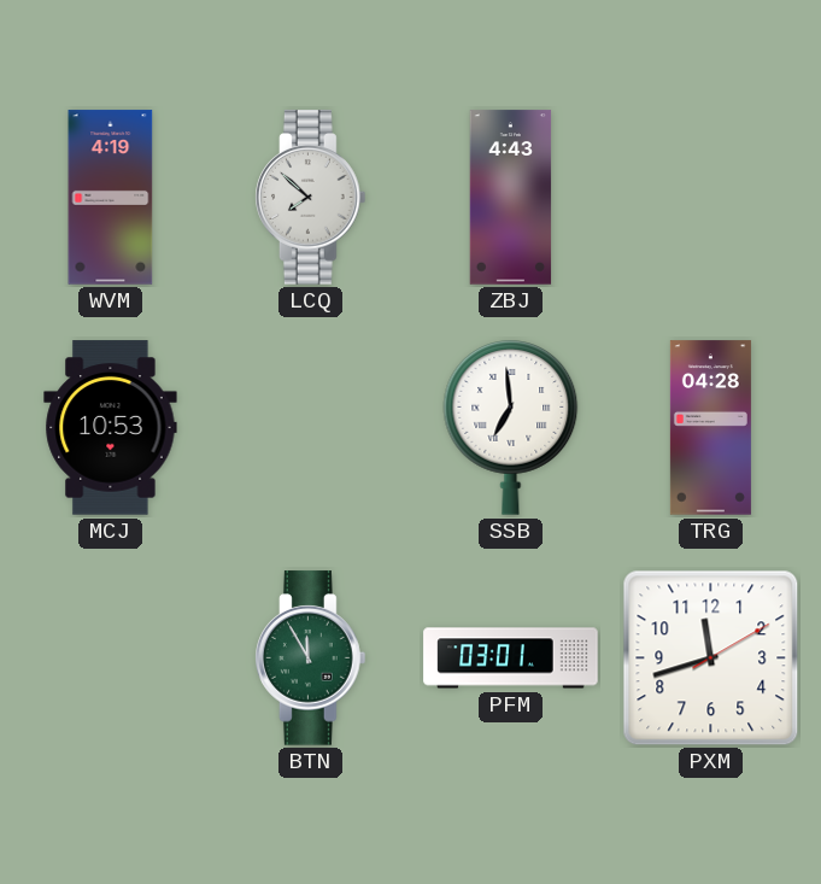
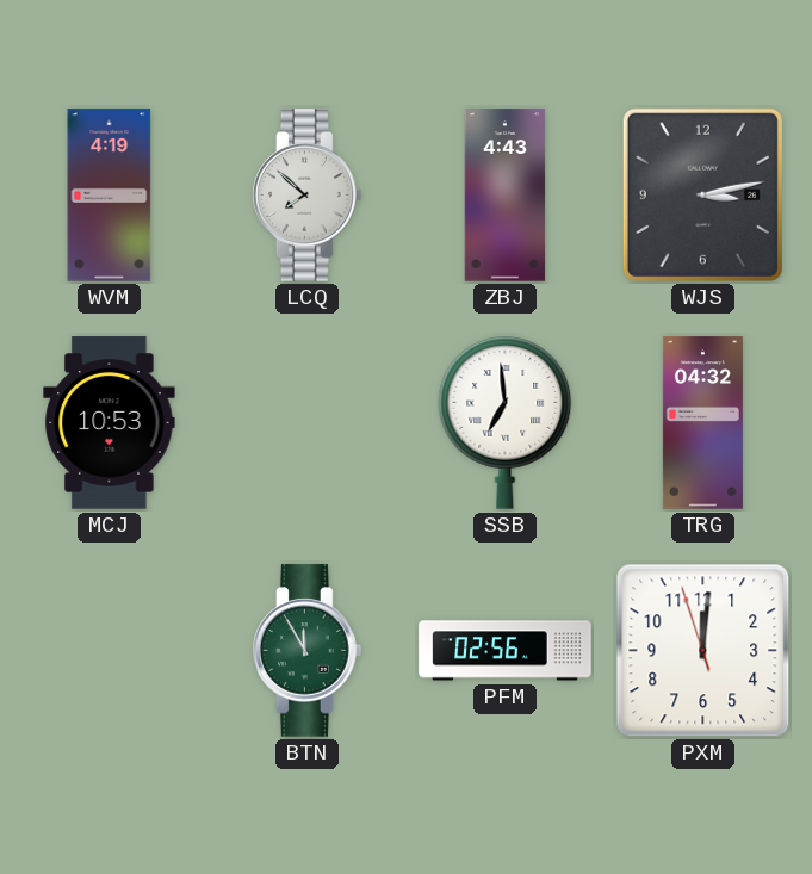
WJS: none -> 3:13 (702, 194)
TRG: 04:28 -> 04:32 (702, 423)
PFM: 03:01 -> 02:56 (506, 651)
PXM: 11:42 -> 12:00 (703, 651)
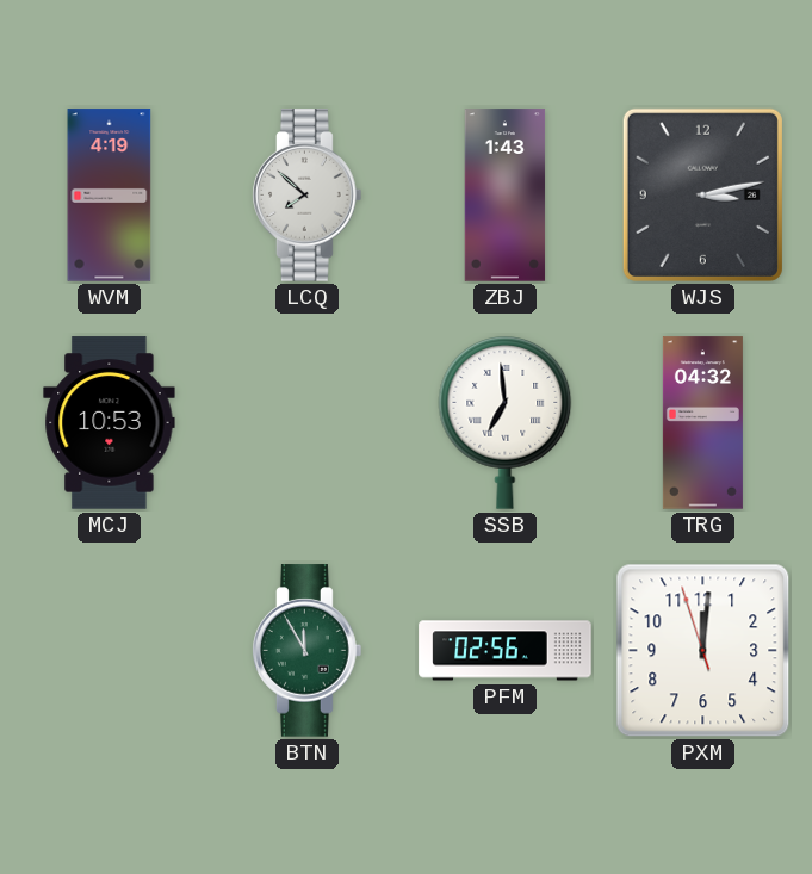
ZBJ: 4:43 -> 1:43 (506, 196)
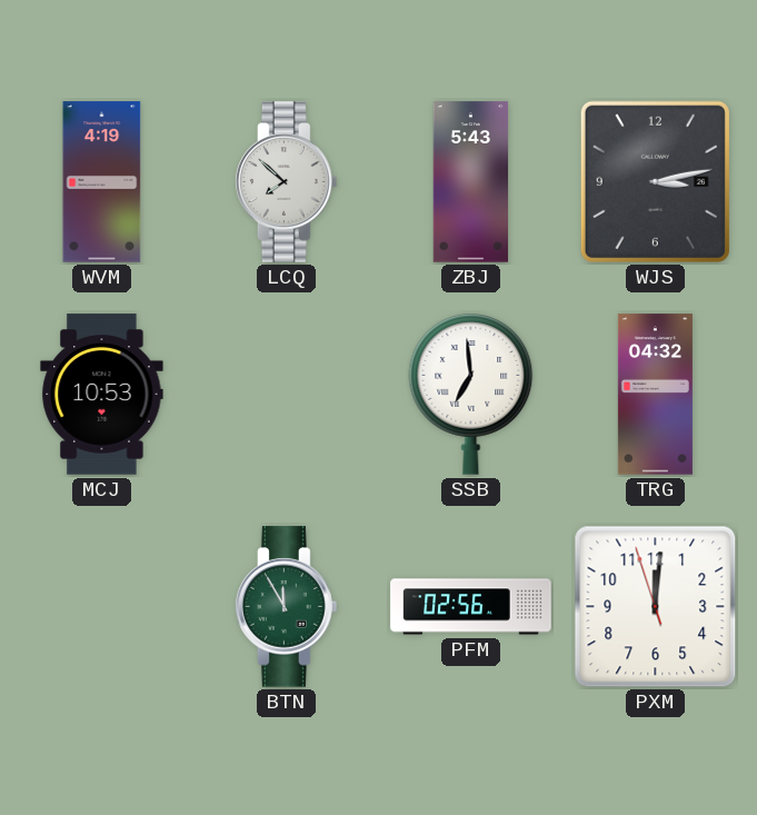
ZBJ: 1:43 -> 5:43 (471, 182)
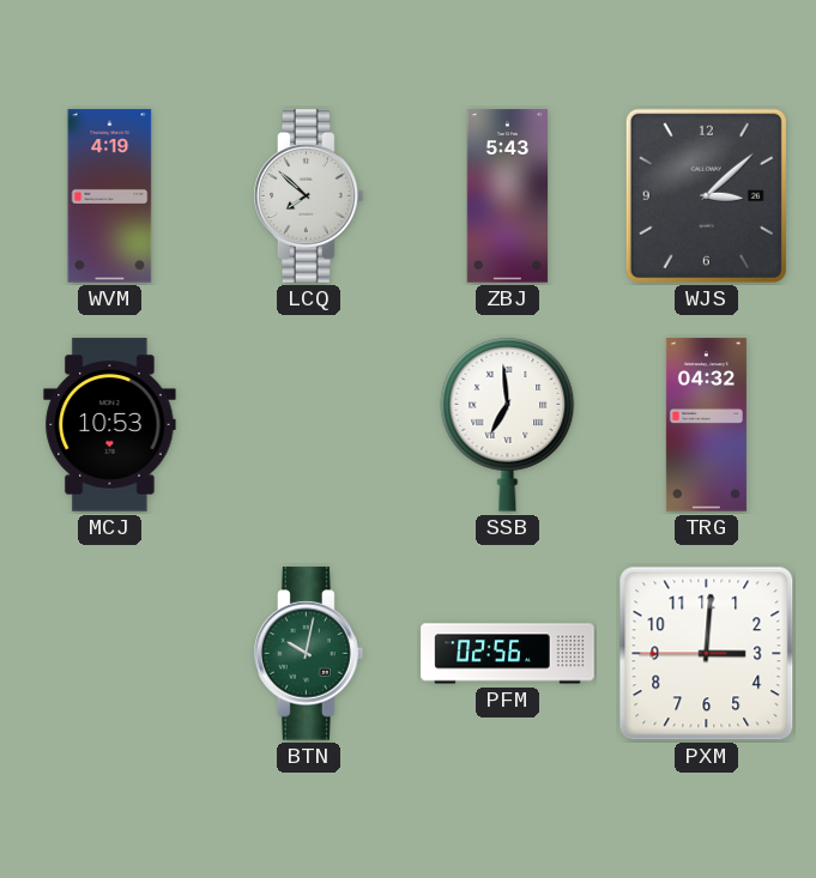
WJS: 3:13 -> 3:08 (706, 195)
BTN: 11:55 -> 10:02 (309, 654)
PXM: 12:00 -> 3:00 (707, 654)
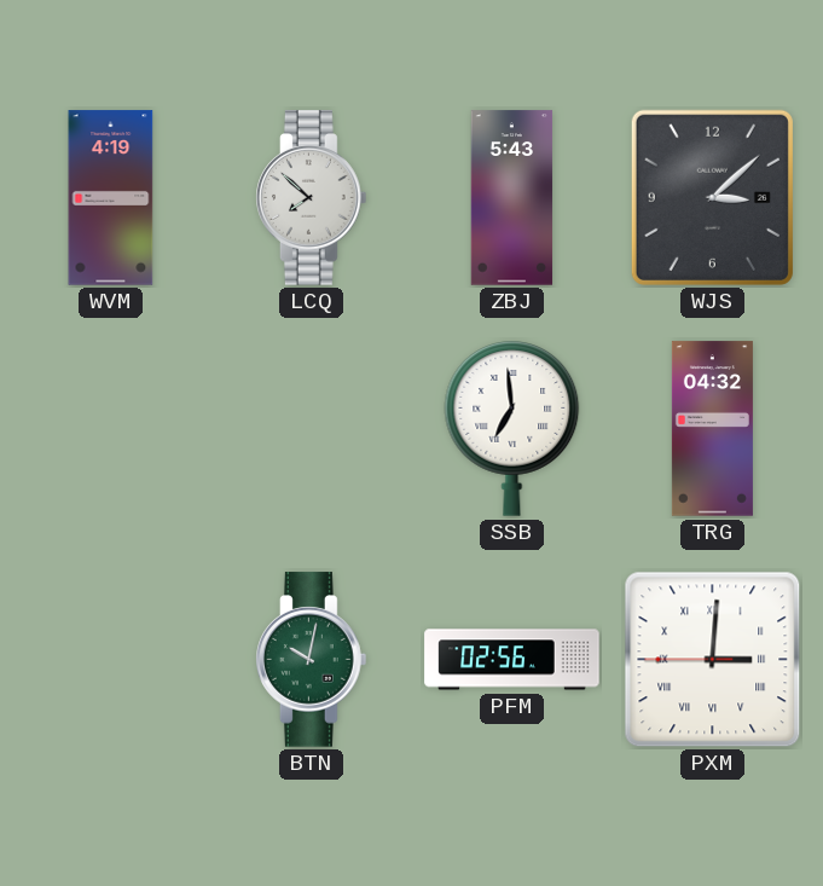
MCJ: 10:53 -> none (110, 425)
PXM numerals: Arabic -> Roman (713, 660)
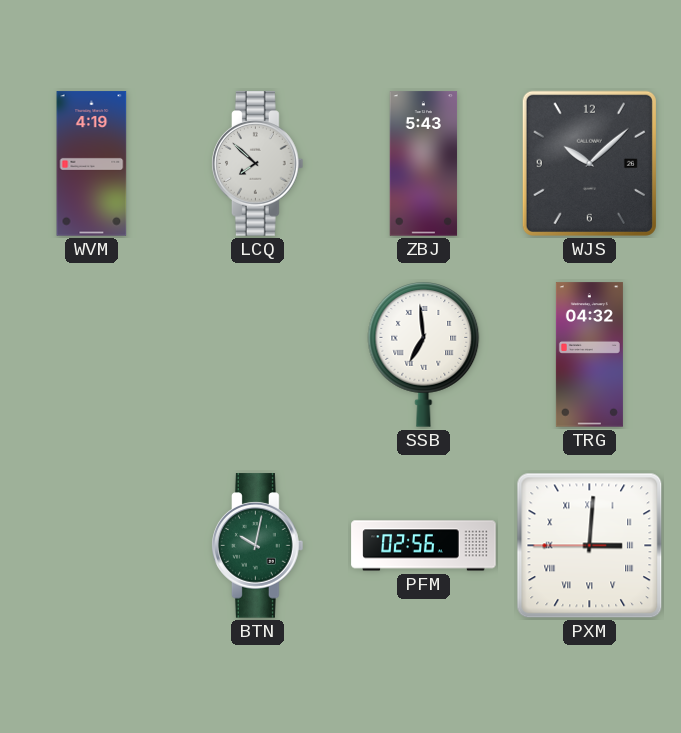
WJS: 3:08 -> 10:08 (589, 163)
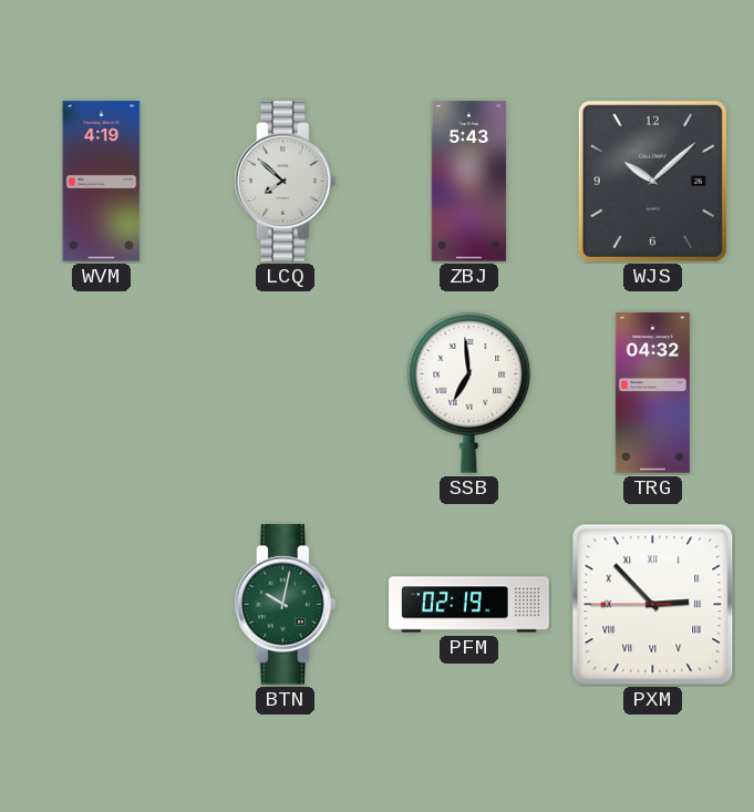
PFM: 02:56 -> 02:19 (469, 605)
PXM: 3:00 -> 2:52 (653, 605)
